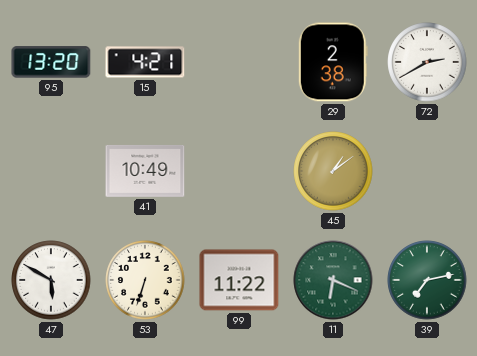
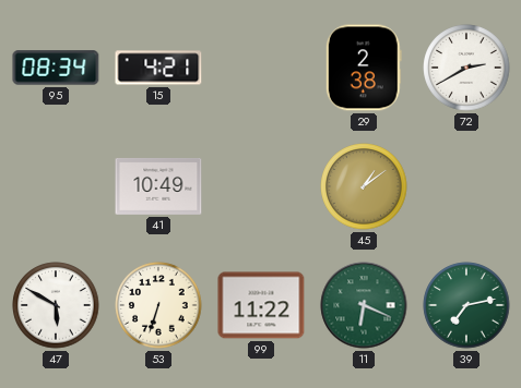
95: 13:20 -> 08:34 (56, 68)
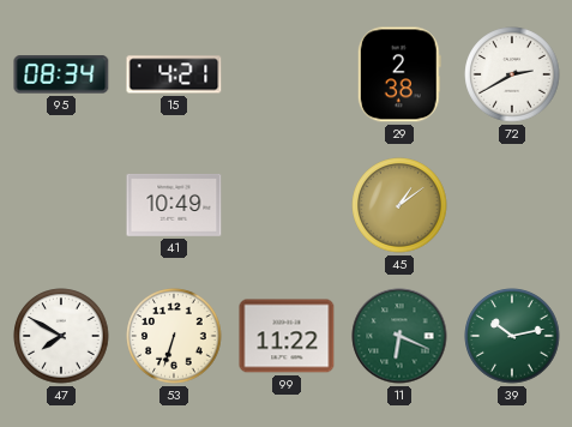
47: 5:50 -> 7:50 (61, 336)
39: 7:13 -> 10:13 (512, 336)
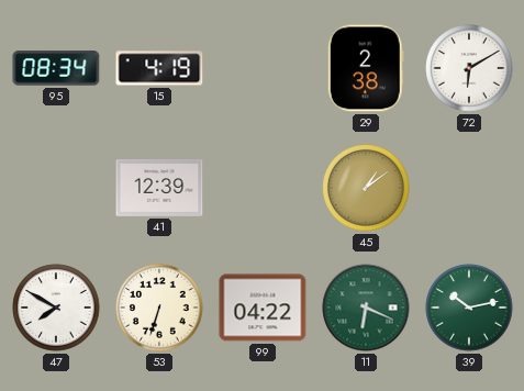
15: 4:21 -> 4:19 (159, 68)
72: 2:40 -> 6:10 (469, 68)
41: 10:49 -> 12:39 (159, 188)
99: 11:22 -> 04:22 (263, 308)
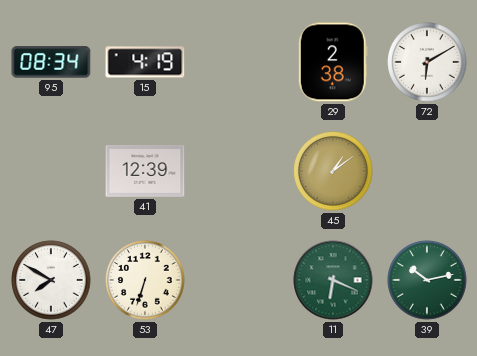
99: 04:22 -> none (263, 308)
